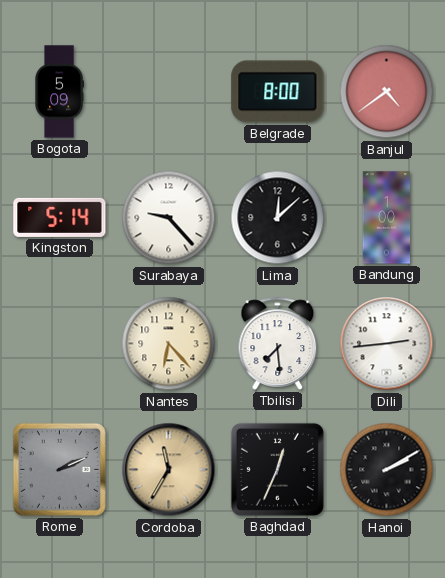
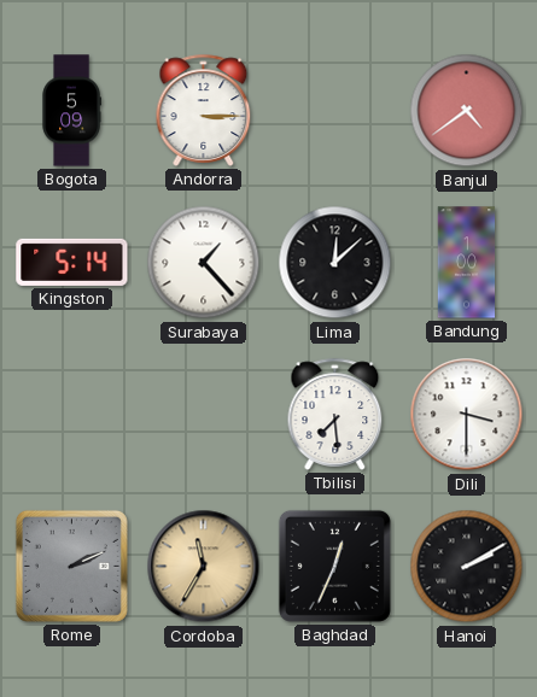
Andorra: none -> 3:15 (204, 110)
Belgrade: 8:00 -> none (278, 92)
Surabaya: 9:23 -> 1:23 (204, 263)
Nantes: 6:23 -> none (169, 344)
Dili: 2:44 -> 3:30 (467, 415)
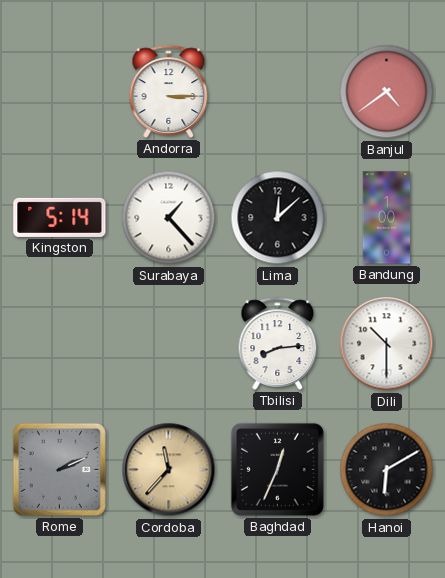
Bogota: 5:09 -> none (71, 111)
Tbilisi: 7:29 -> 8:14 (278, 343)
Dili: 3:30 -> 10:30 (387, 344)
Cordoba: 11:35 -> 11:37 (169, 470)
Hanoi: 2:10 -> 6:10 (387, 470)
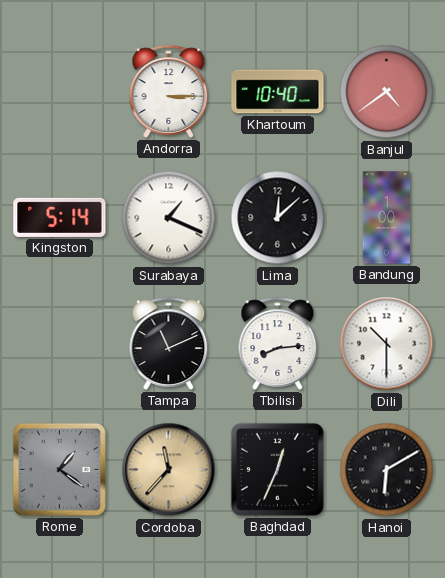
Khartoum: none -> 10:40 (278, 92)
Surabaya: 1:23 -> 1:19 (169, 218)
Tampa: none -> 11:11 (169, 343)
Rome: 2:11 -> 1:21 (59, 469)
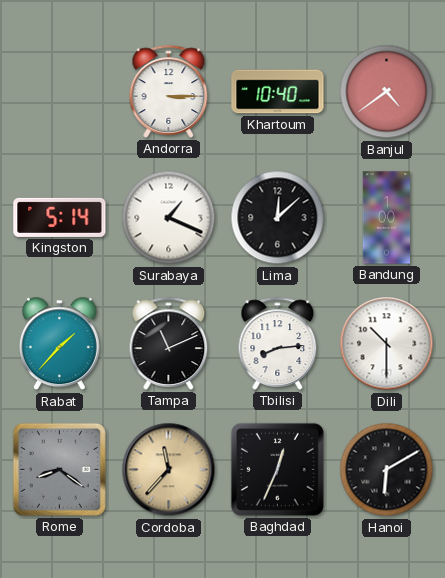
Rabat: none -> 1:37 (59, 344)
Rome: 1:21 -> 8:21 (59, 469)
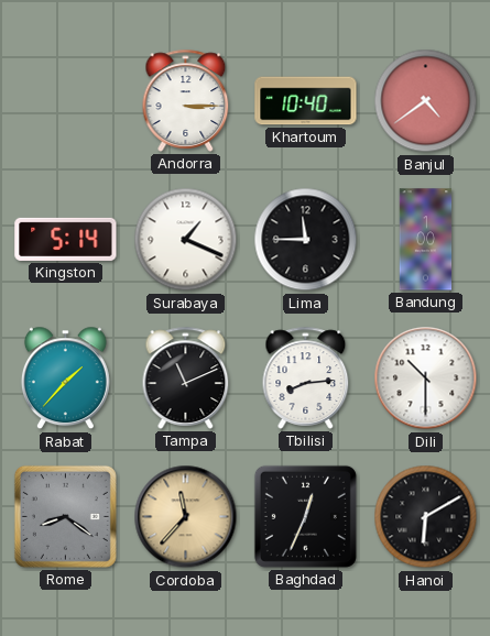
Lima: 12:08 -> 11:45 (306, 240)
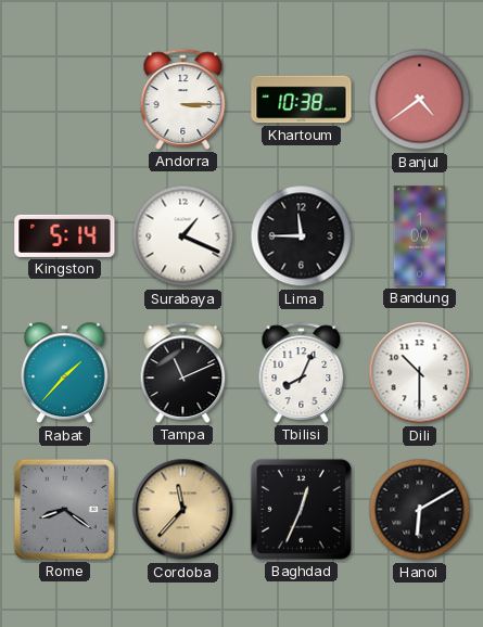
Khartoum: 10:40 -> 10:38 (302, 100)
Tbilisi: 8:14 -> 8:04 (302, 372)
